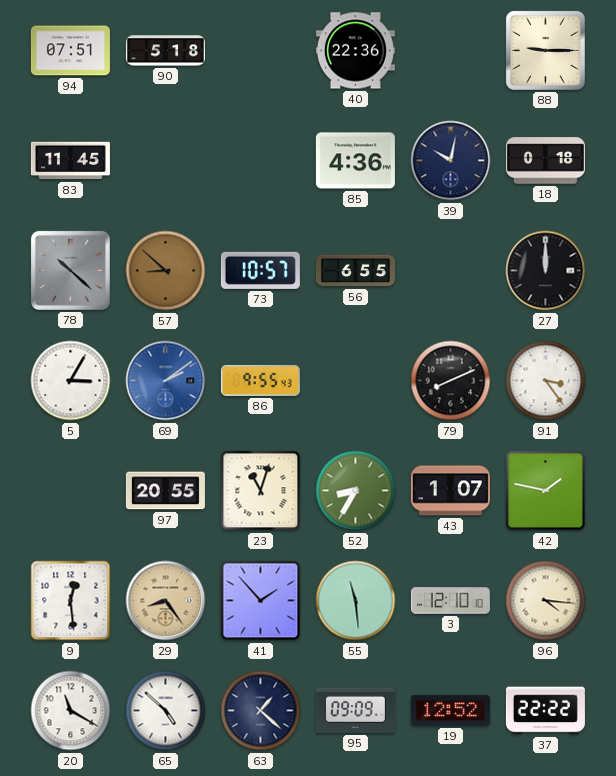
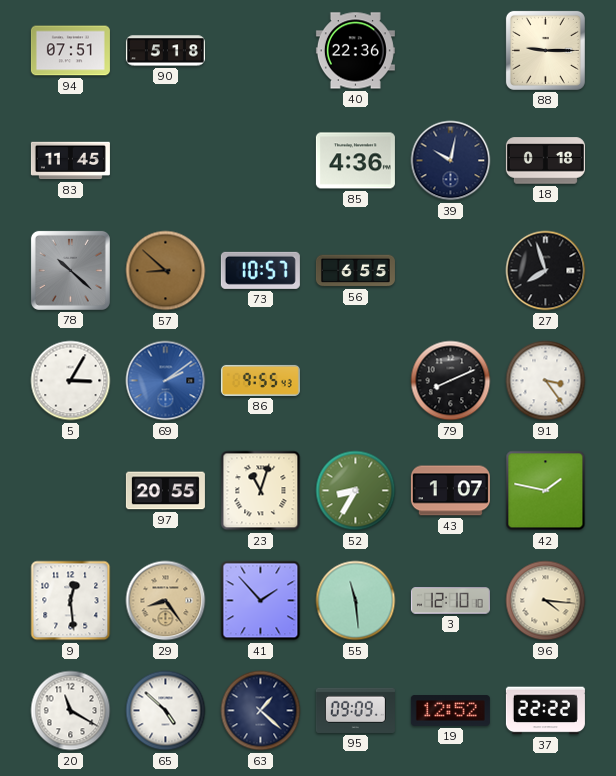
27: 12:00 -> 7:57 (546, 271)
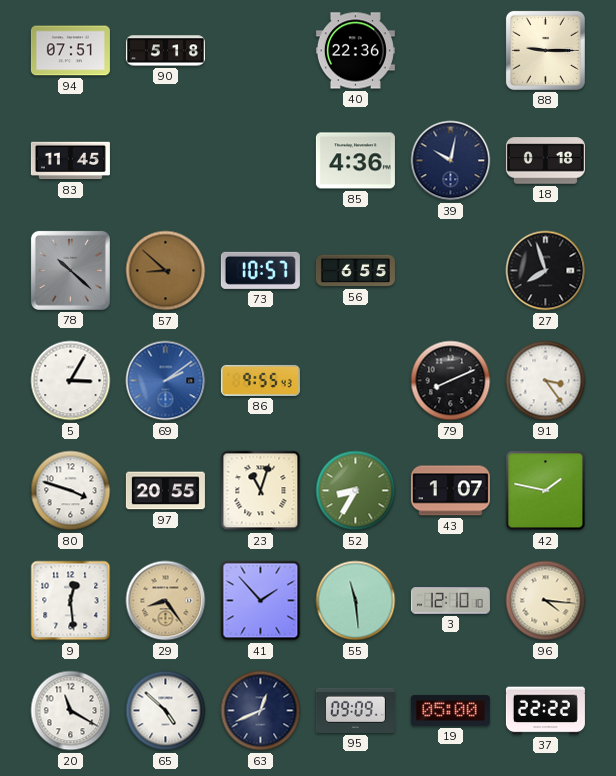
80: none -> 3:48 (71, 491)
63: 1:22 -> 12:41 (261, 711)
19: 12:52 -> 05:00 (450, 711)
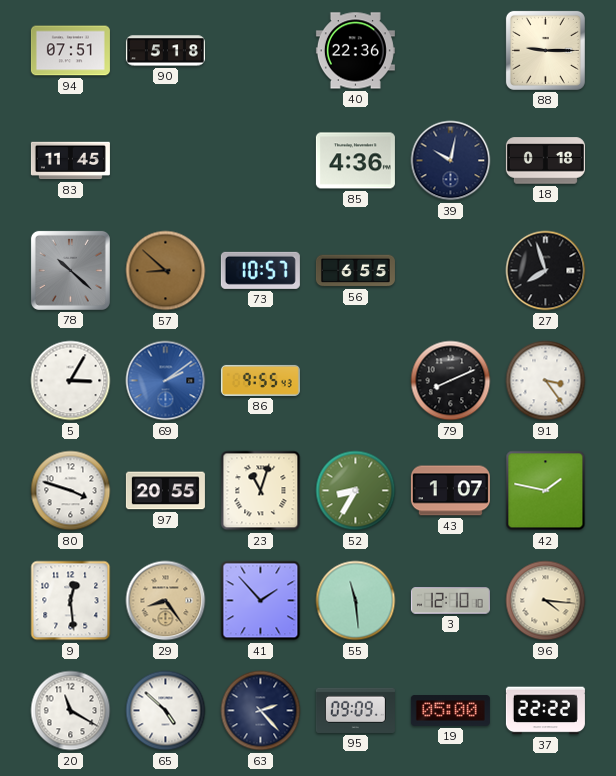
63: 12:41 -> 2:23 (261, 711)
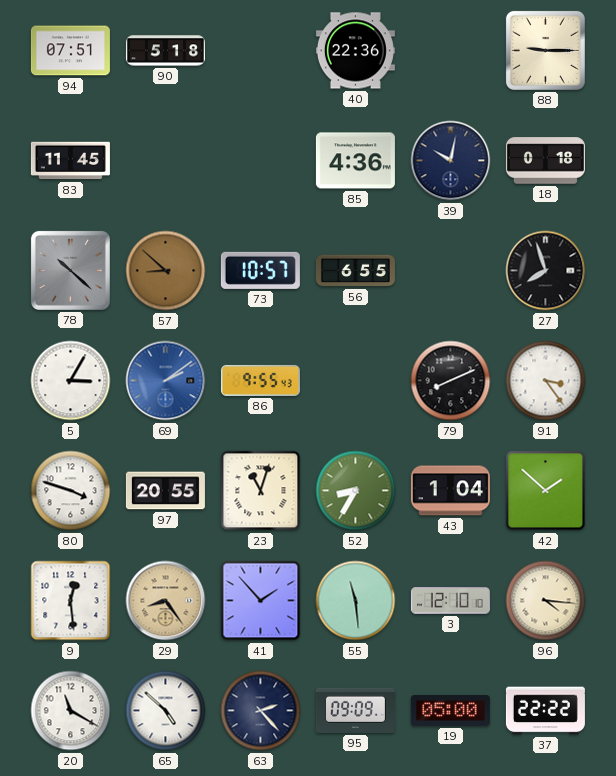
43: 1:07 -> 1:04 (450, 491)
42: 1:47 -> 1:52 (546, 491)
